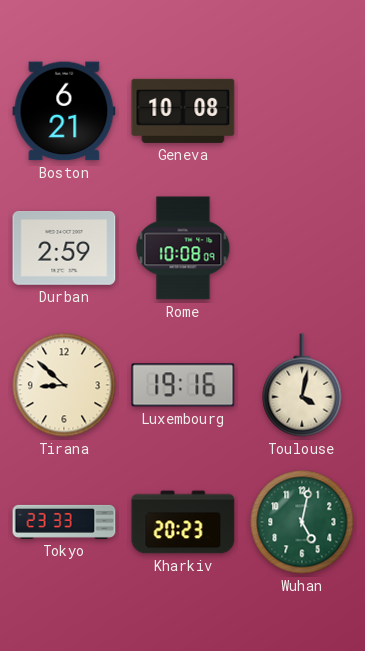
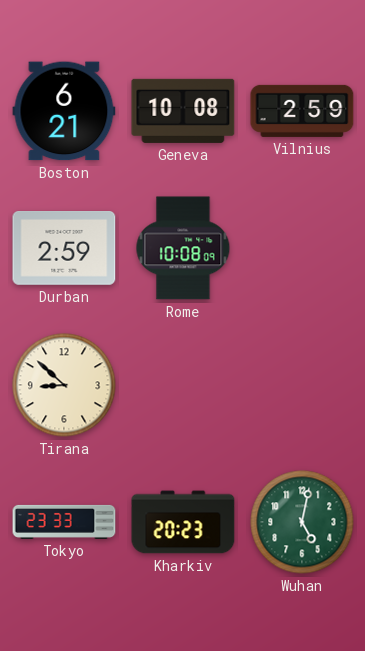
Vilnius: none -> 2:59 (302, 111)
Luxembourg: 19:16 -> none (183, 385)
Toulouse: 4:02 -> none (302, 385)
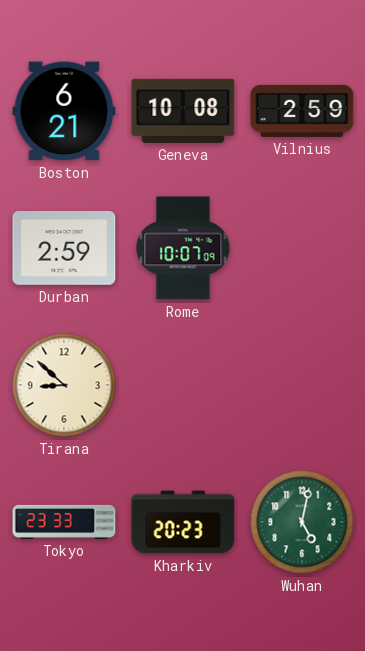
Rome: 10:08 -> 10:07 (183, 248)
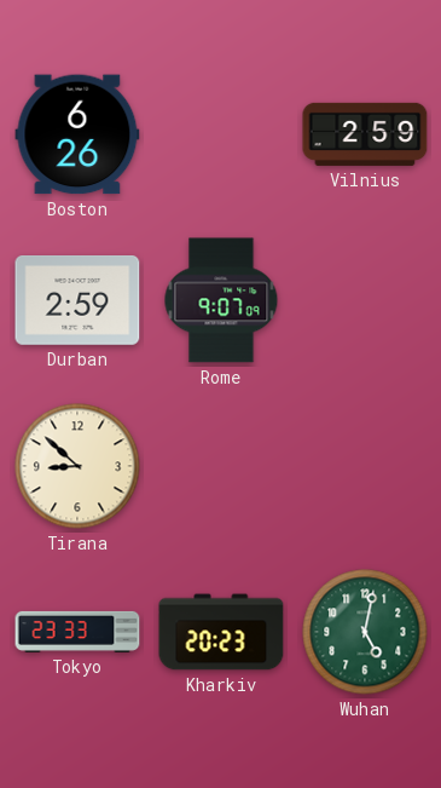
Boston: 6:21 -> 6:26 (77, 134)
Geneva: 10:08 -> none (183, 111)
Rome: 10:07 -> 9:07 (221, 300)
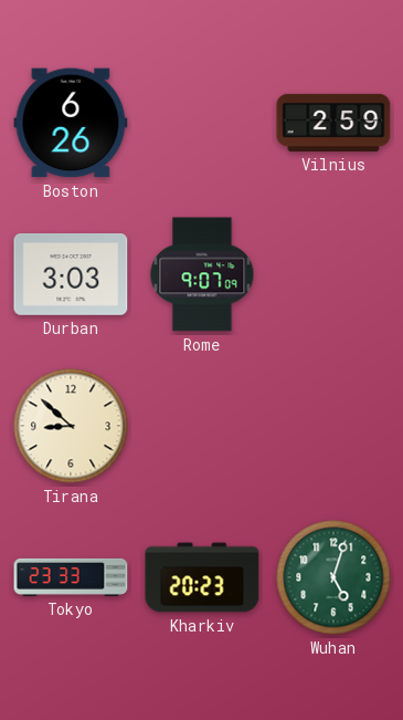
Durban: 2:59 -> 3:03 (71, 275)
Wuhan: 5:02 -> 5:03 (333, 577)
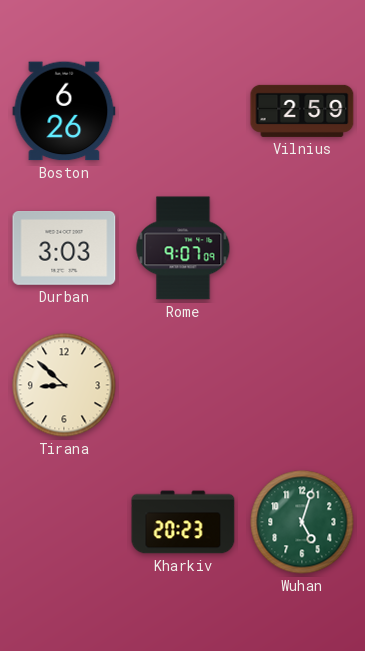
Tokyo: 23:33 -> none (71, 577)
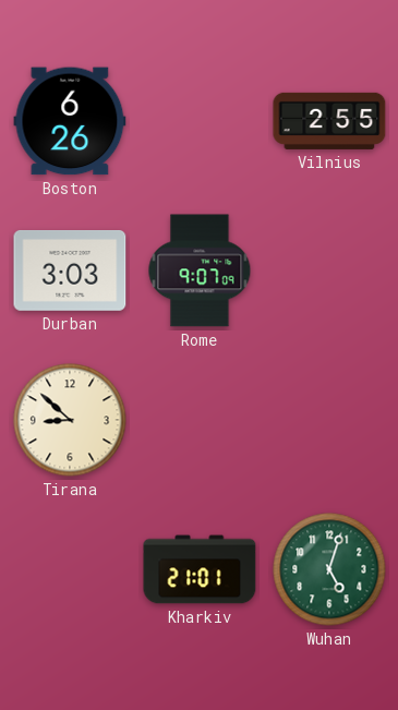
Vilnius: 2:59 -> 2:55 (329, 121)
Kharkiv: 20:23 -> 21:01 (200, 569)
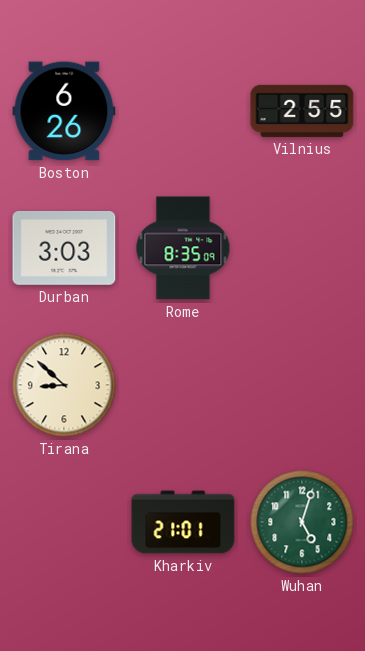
Rome: 9:07 -> 8:35 (183, 248)
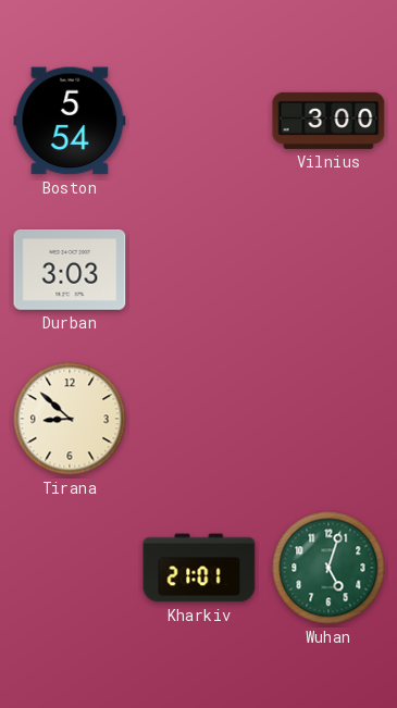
Boston: 6:26 -> 5:54 (70, 121)
Vilnius: 2:55 -> 3:00 (328, 121)
Rome: 8:35 -> none (183, 248)
